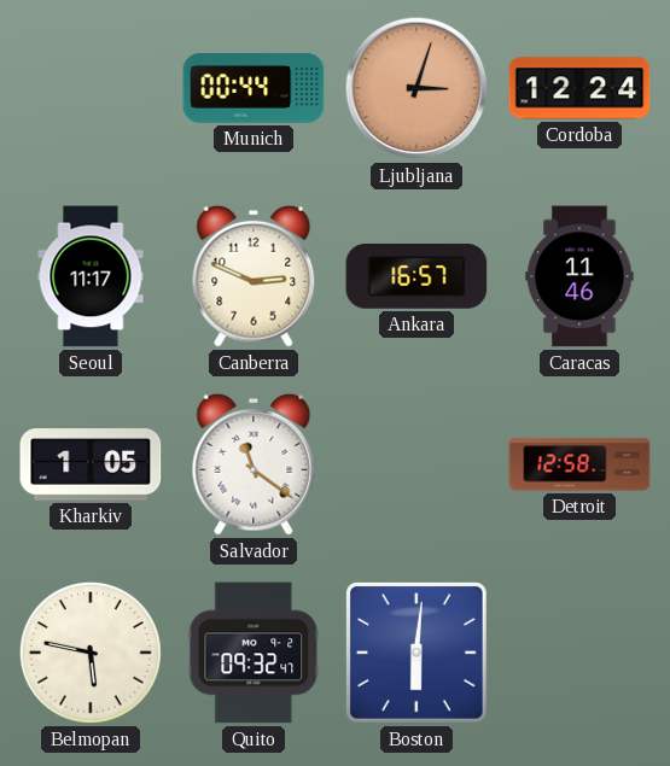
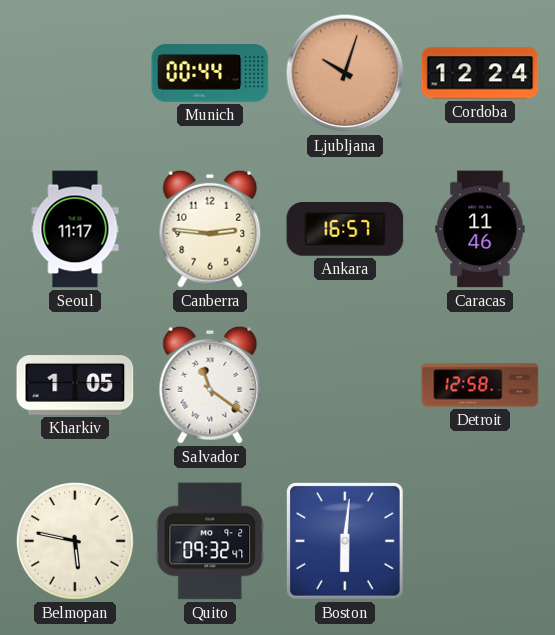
Ljubljana: 3:03 -> 10:03 (345, 73)
Canberra: 2:49 -> 2:46 (210, 229)
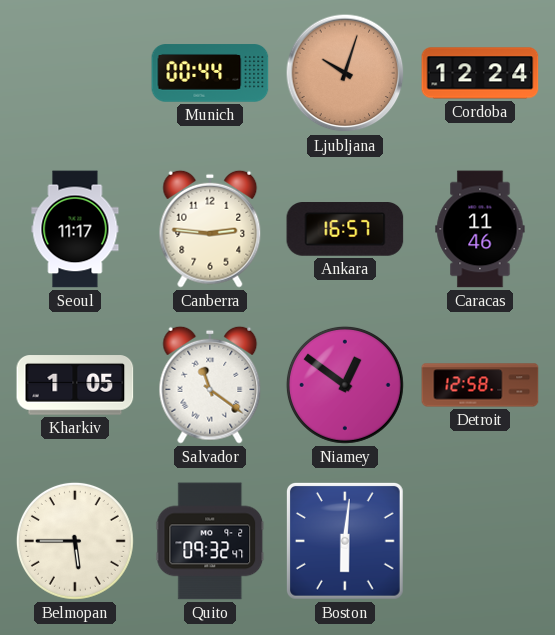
Niamey: none -> 12:51 (345, 385)
Belmopan: 5:47 -> 5:45 (75, 541)
